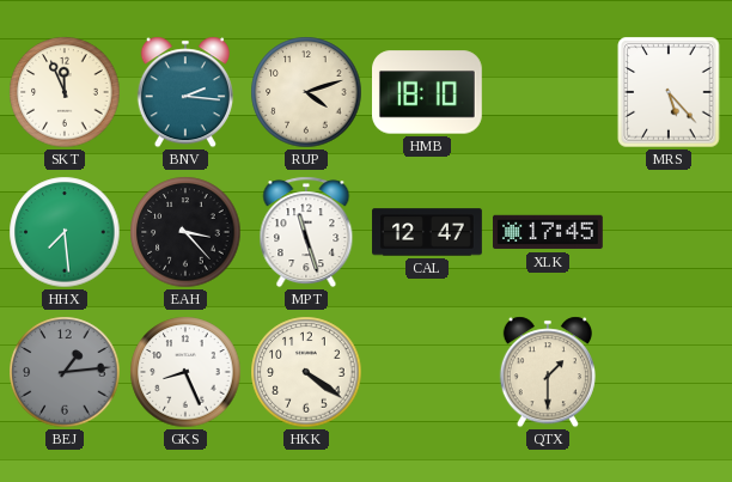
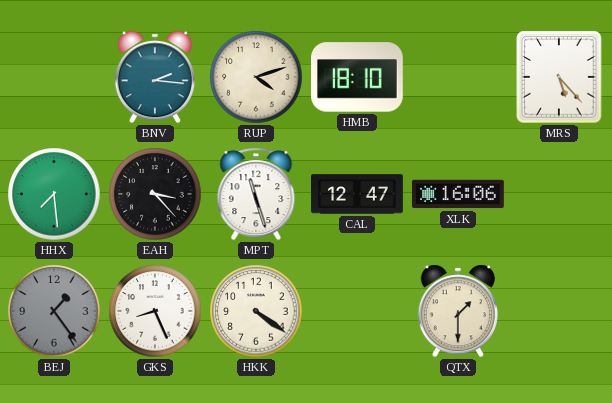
SKT: 11:56 -> none (65, 92)
XLK: 17:45 -> 16:06 (459, 194)
BEJ: 1:14 -> 1:24 (54, 311)
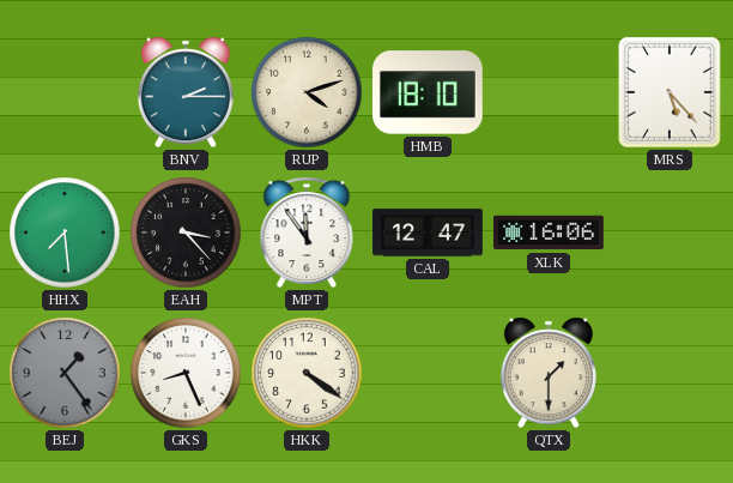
BNV: 2:16 -> 2:15 (186, 92)
MPT: 11:27 -> 11:54 (307, 233)
